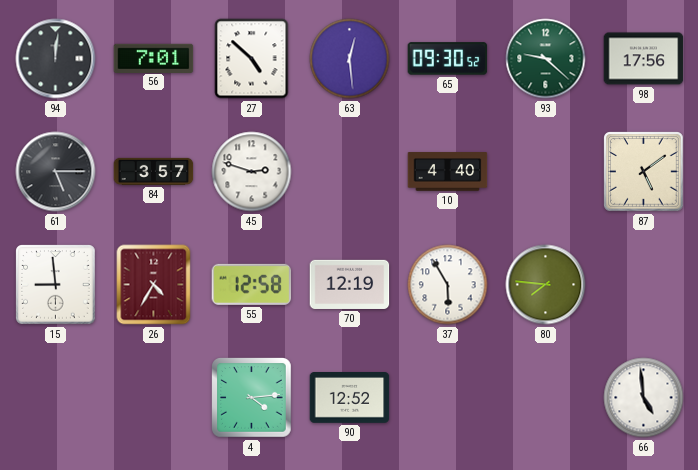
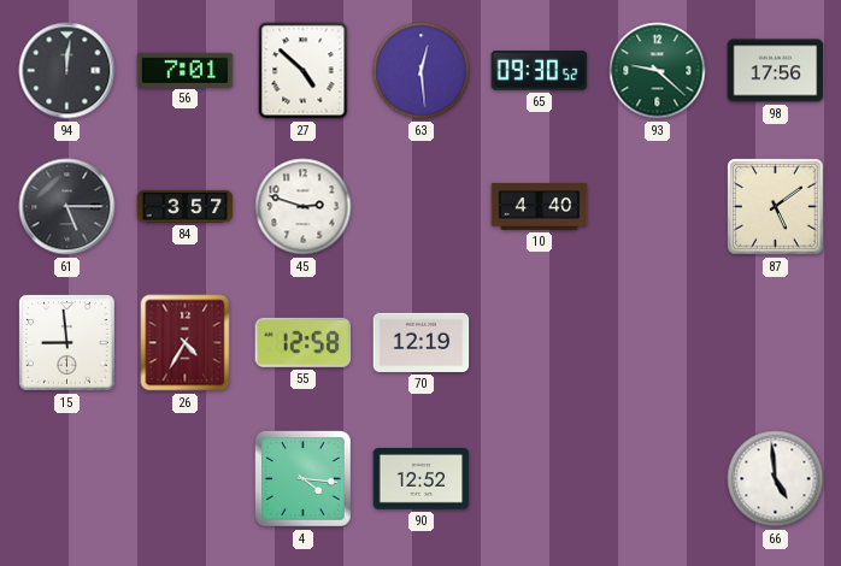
37: 5:55 -> none (448, 285)
80: 7:46 -> none (546, 285)
4: 4:14 -> 4:16 (304, 479)
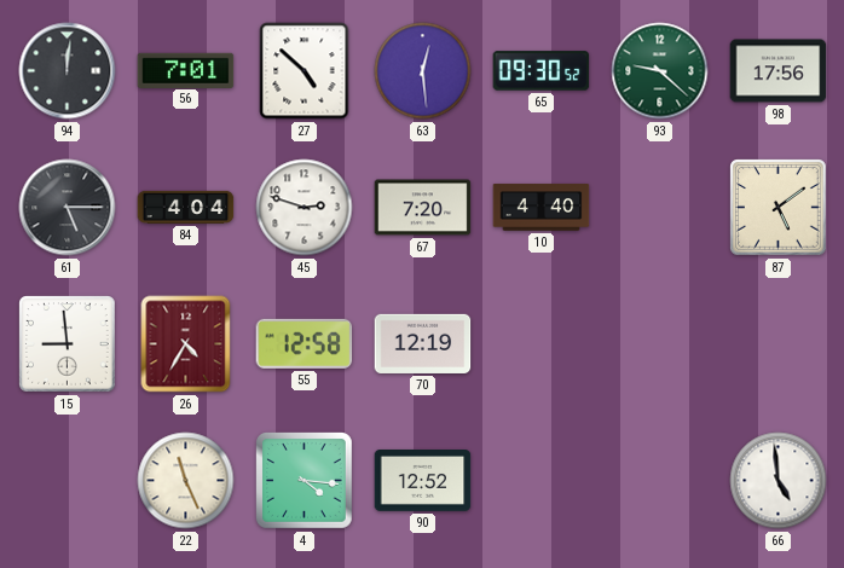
84: 3:57 -> 4:04 (186, 207)
67: none -> 7:20 (423, 208)
22: none -> 11:26 (186, 481)
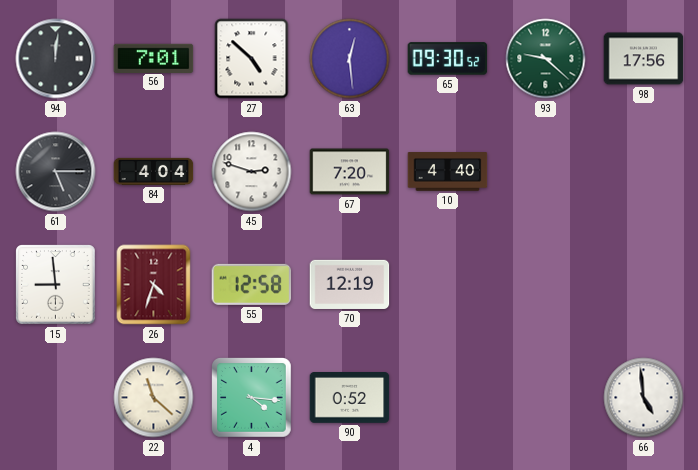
87: 5:09 -> none (779, 208)
26: 4:35 -> 4:33 (154, 285)
22: 11:26 -> 11:22 (154, 398)
90: 12:52 -> 0:52 (350, 398)
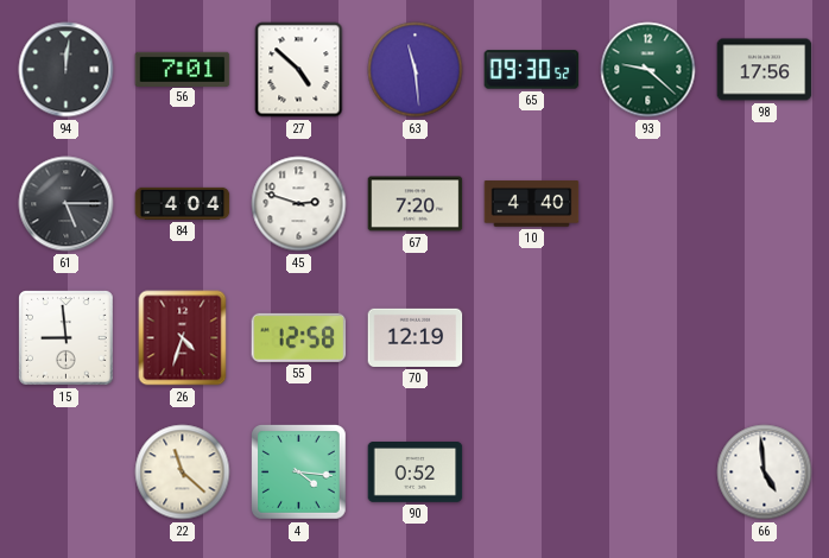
63: 12:29 -> 11:29 (416, 70)
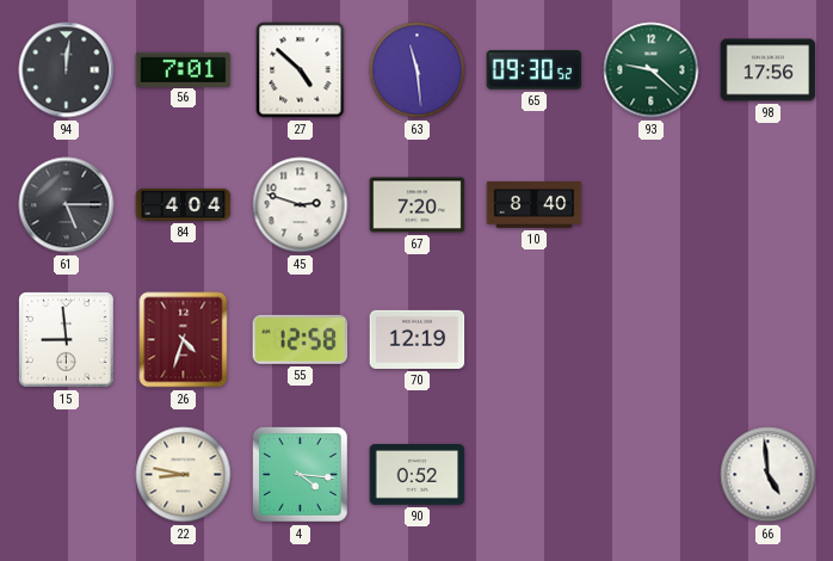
10: 4:40 -> 8:40 (535, 205)
22: 11:22 -> 8:47 (184, 475)
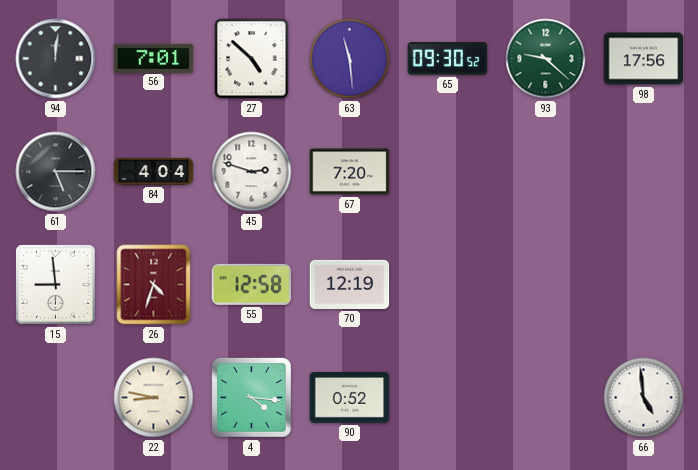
10: 8:40 -> none (535, 205)
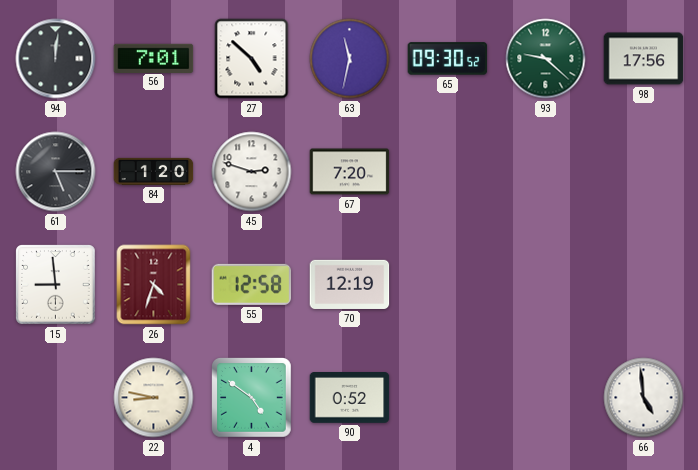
63: 11:29 -> 11:32 (350, 59)
84: 4:04 -> 1:20 (154, 171)
4: 4:16 -> 4:51 (252, 398)
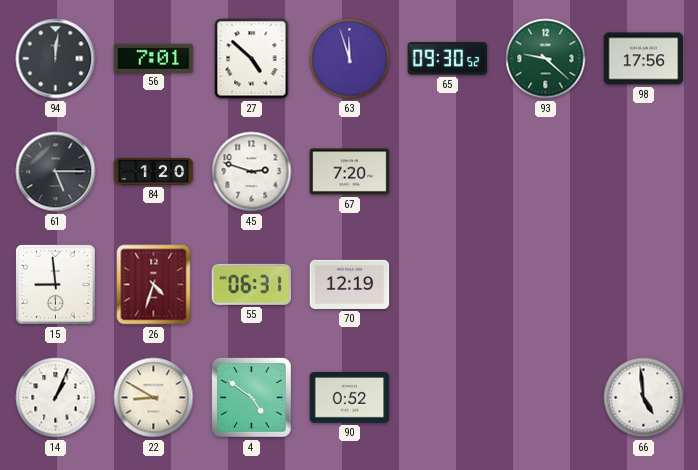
63: 11:32 -> 11:57 (350, 59)
55: 12:58 -> 06:31 (252, 284)
14: none -> 1:04 (56, 398)
22: 8:47 -> 8:50 (154, 398)
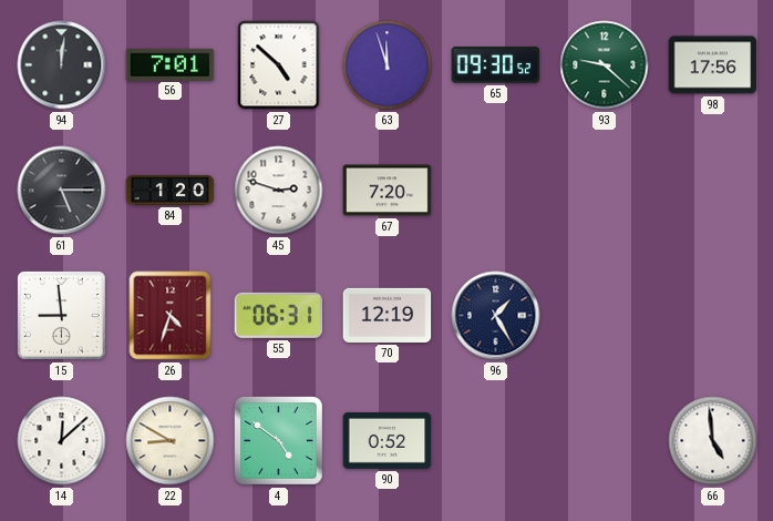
96: none -> 1:25 (496, 316)
14: 1:04 -> 12:08 (62, 441)
